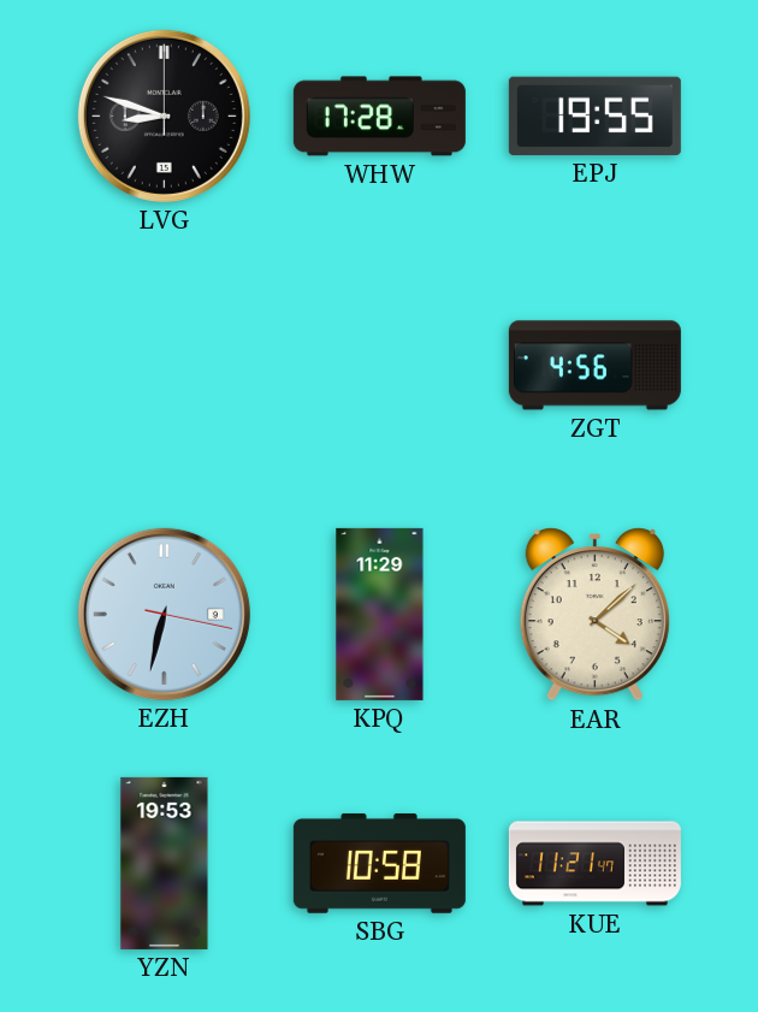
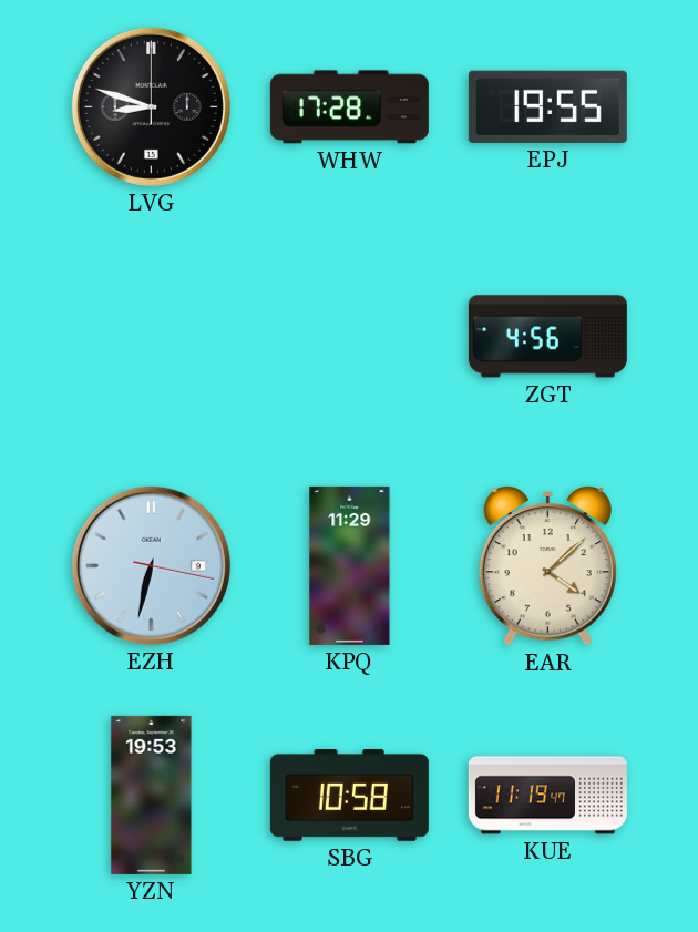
KUE: 11:21 -> 11:19 (547, 796)
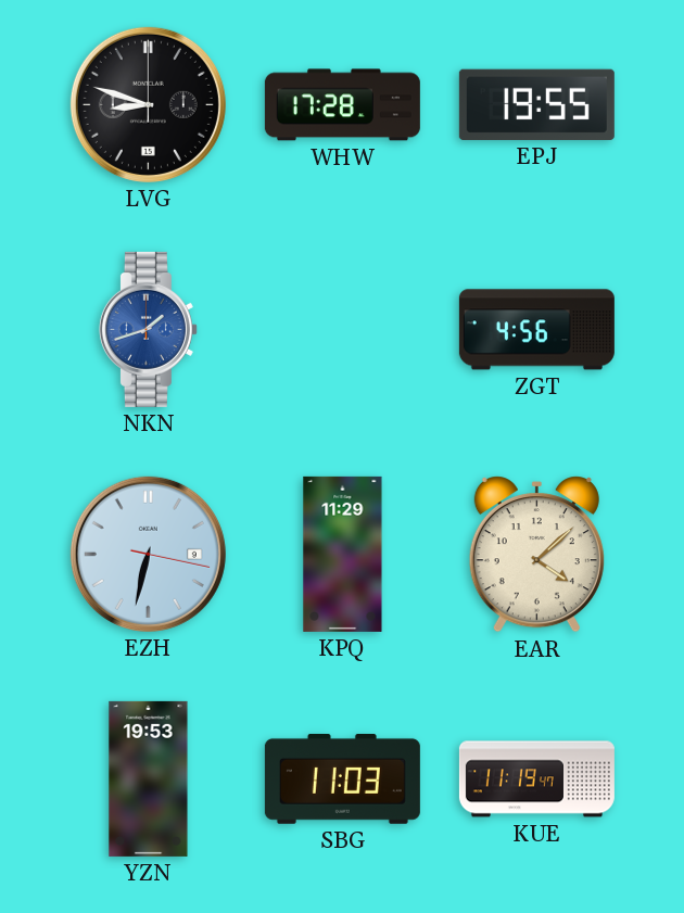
NKN: none -> 1:42 (148, 329)
SBG: 10:58 -> 11:03 (342, 778)
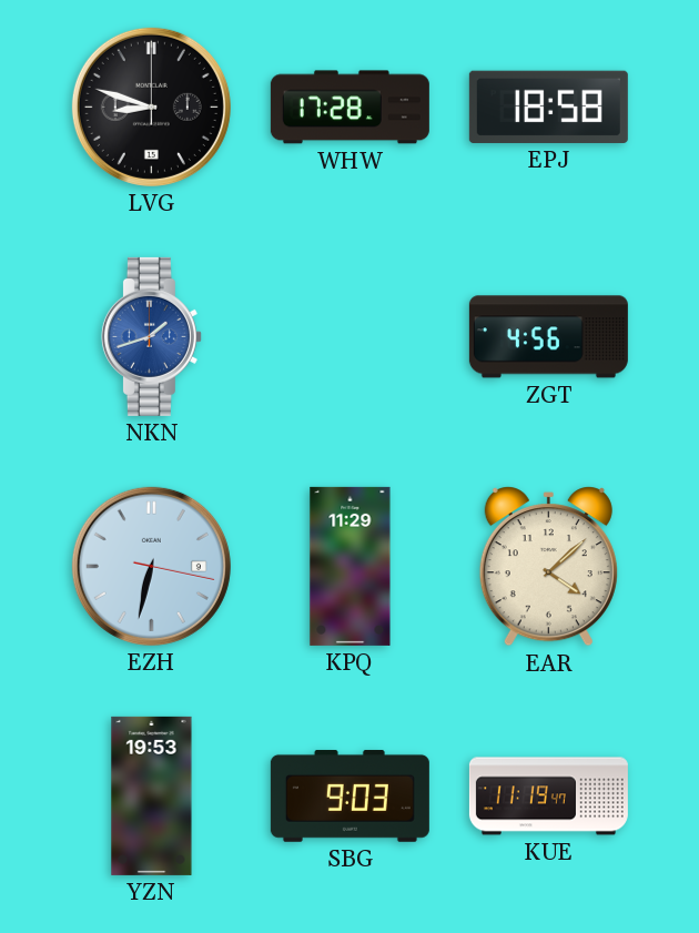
EPJ: 19:55 -> 18:58 (548, 107)
SBG: 11:03 -> 9:03 (349, 795)
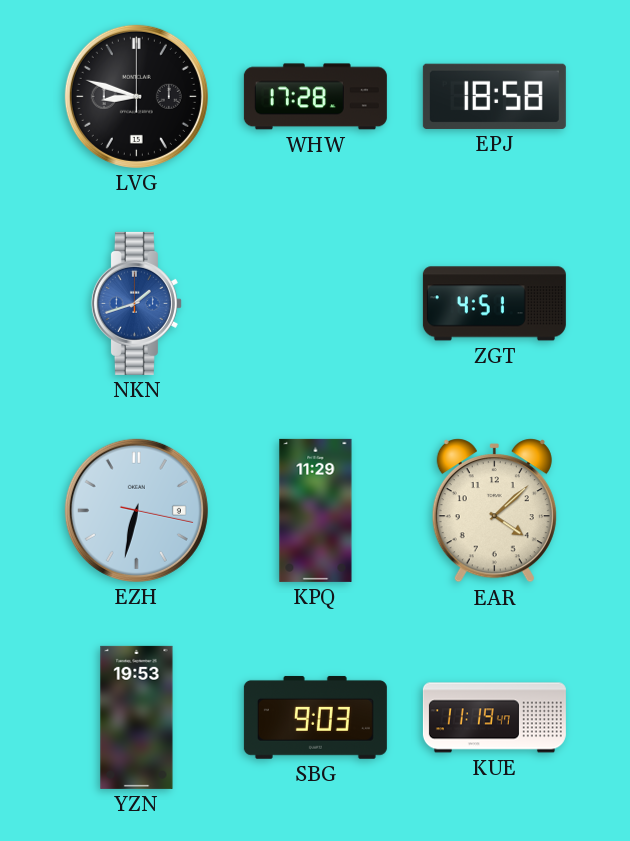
ZGT: 4:56 -> 4:51 (494, 304)
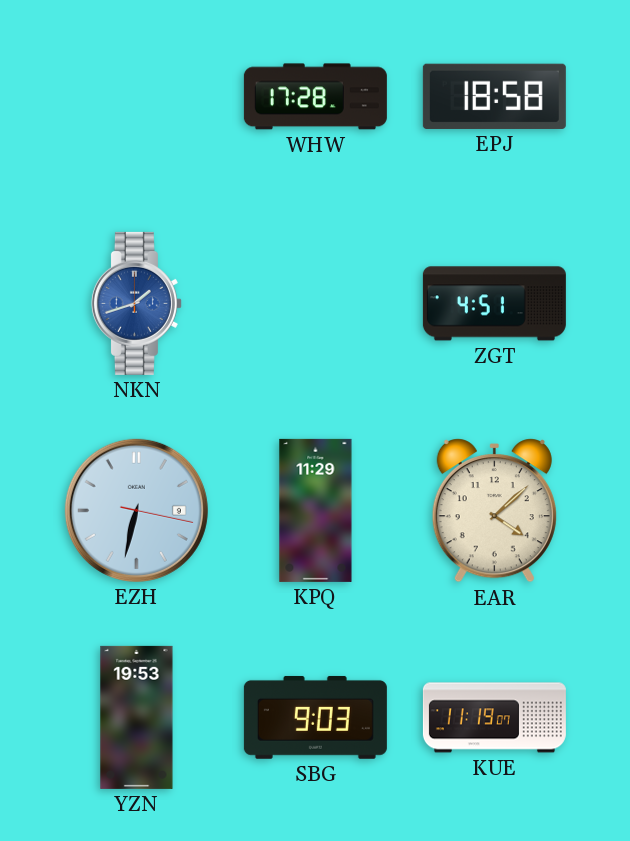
LVG: 8:48 -> none (136, 96)
KUE: 11:19:47 -> 11:19:07 (494, 718)
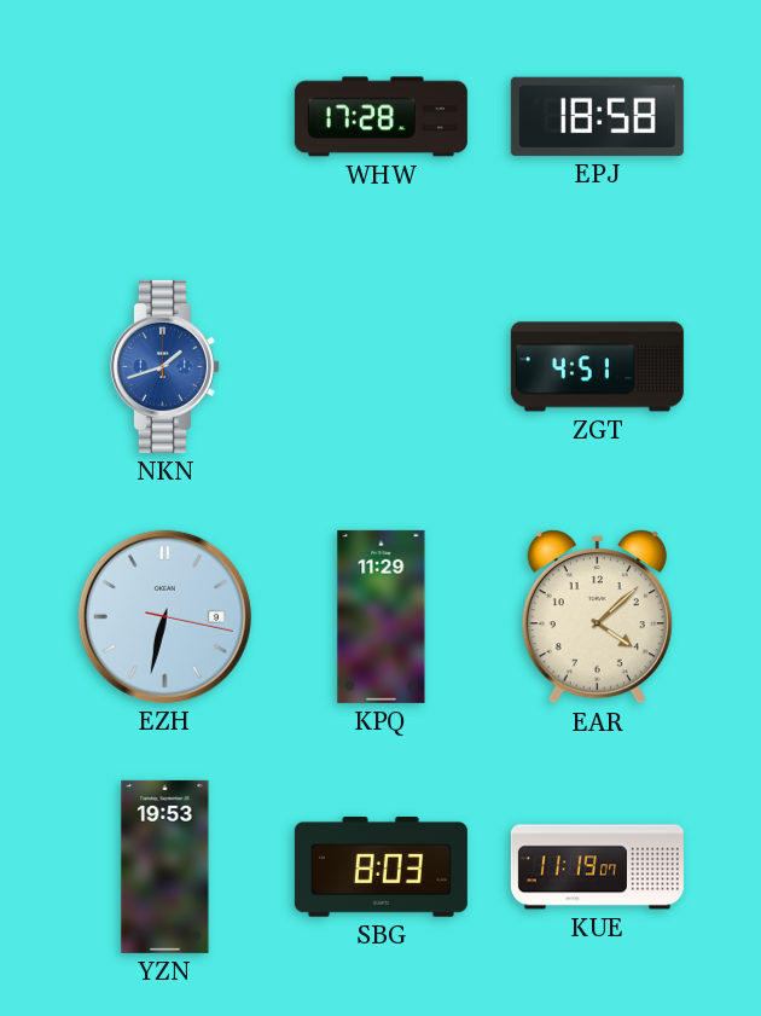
SBG: 9:03 -> 8:03 (380, 866)
